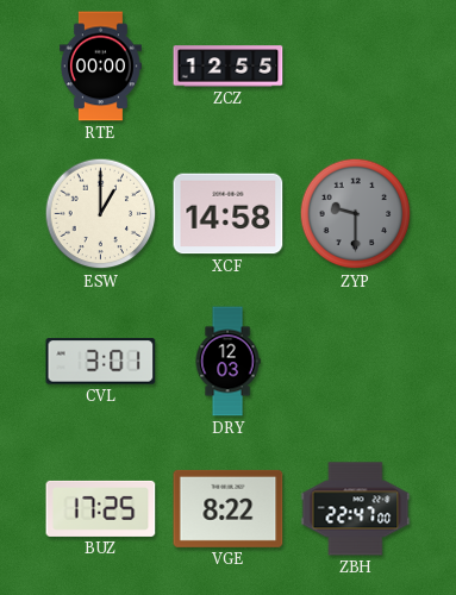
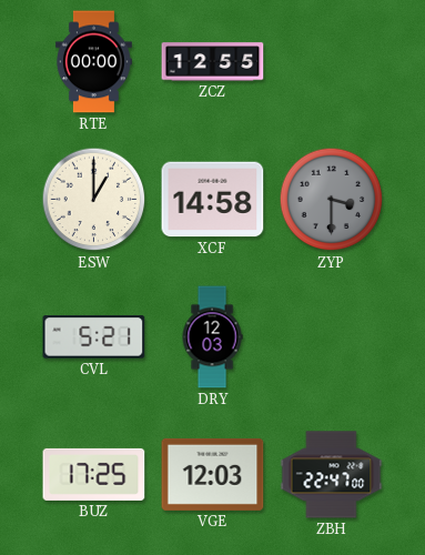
ZYP: 9:30 -> 3:30 (332, 200)
CVL: 3:01 -> 5:21 (94, 337)
VGE: 8:22 -> 12:03 (213, 474)
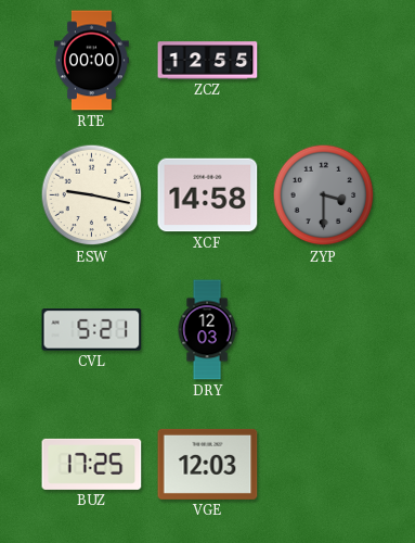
ESW: 1:00 -> 9:17 (92, 195)
ZBH: 22:47 -> none (332, 475)
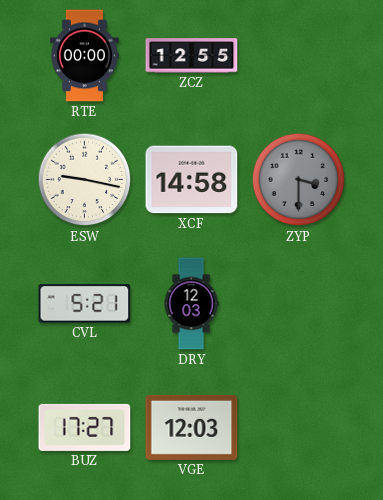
BUZ: 17:25 -> 17:27 (85, 427)
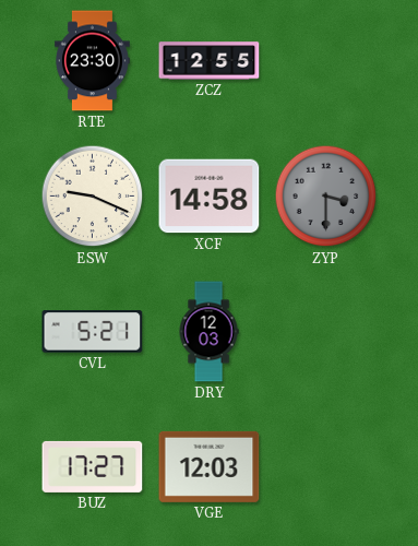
RTE: 00:00 -> 23:30 (92, 61)
ESW: 9:17 -> 9:19 (93, 197)
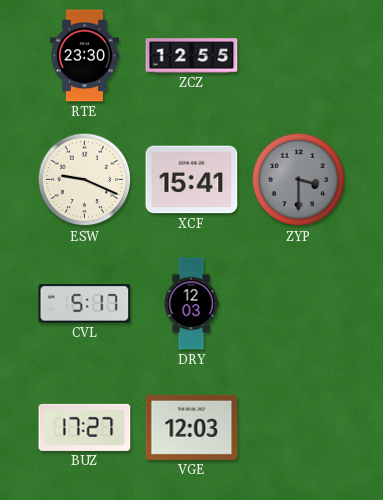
XCF: 14:58 -> 15:41 (192, 180)
CVL: 5:21 -> 5:17 (85, 304)
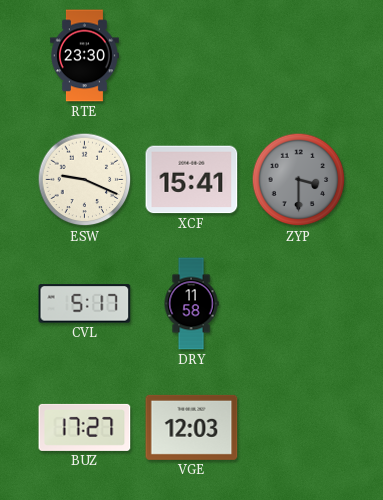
ZCZ: 12:55 -> none (192, 56)
DRY: 12:03 -> 11:58 (191, 304)
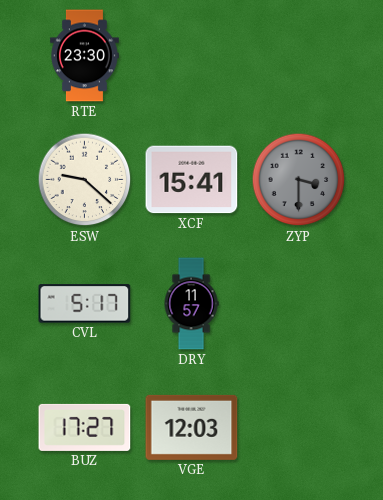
ESW: 9:19 -> 9:22 (85, 180)
DRY: 11:58 -> 11:57 (191, 304)
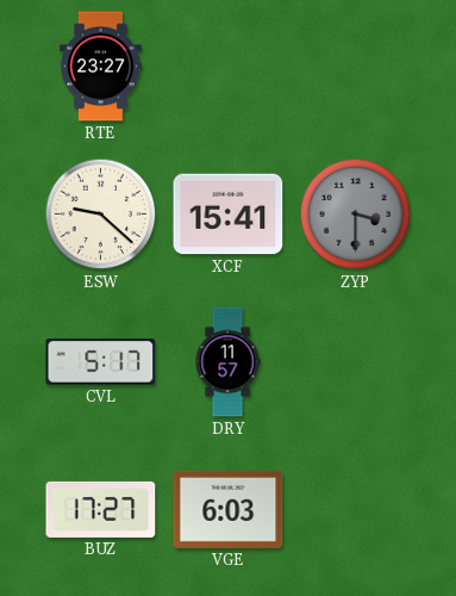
RTE: 23:30 -> 23:27 (100, 67)
VGE: 12:03 -> 6:03 (229, 509)
